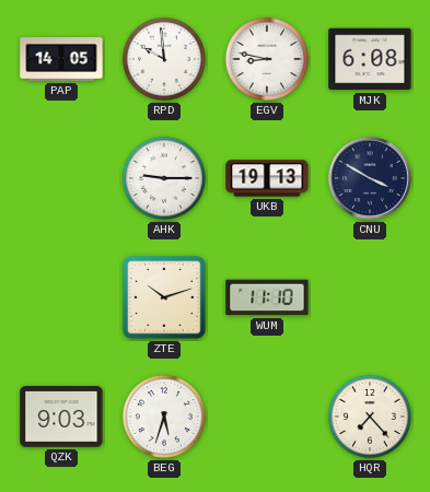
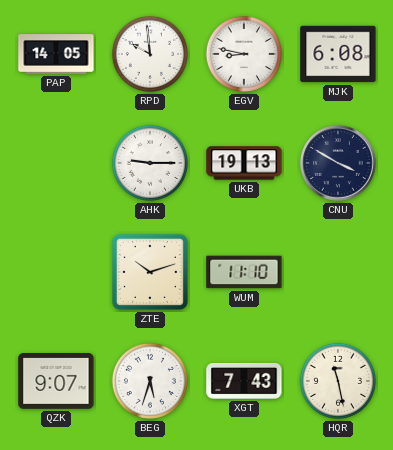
QZK: 9:03 -> 9:07 (56, 382)
XGT: none -> 7:43 (244, 381)
HQR: 7:23 -> 11:28 (338, 381)
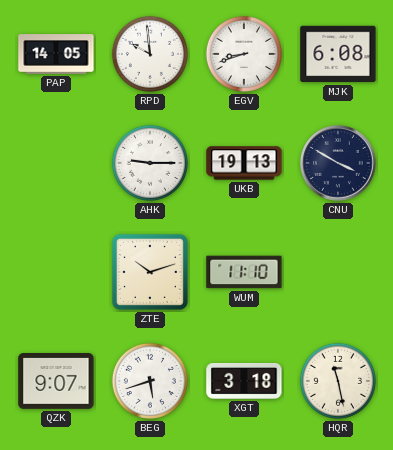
EGV: 8:47 -> 8:42 (244, 54)
BEG: 5:33 -> 5:42 (150, 381)
XGT: 7:43 -> 3:18 (244, 381)
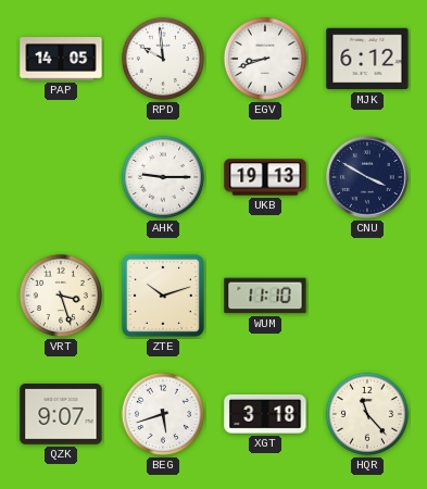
MJK: 6:08 -> 6:12 (367, 59)
VRT: none -> 3:27 (61, 296)
HQR: 11:28 -> 11:23 (367, 414)
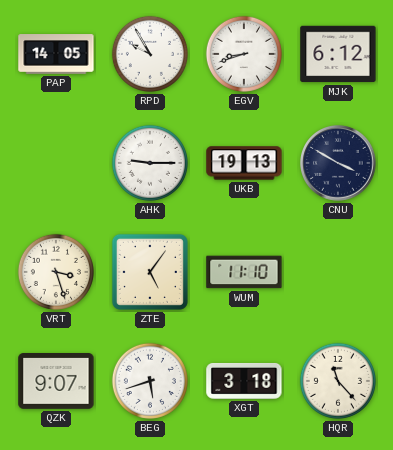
RPD: 9:59 -> 9:55 (150, 54)
ZTE: 10:12 -> 5:06 (150, 272)
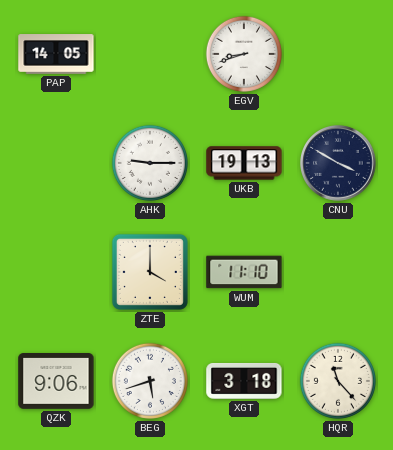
RPD: 9:55 -> none (150, 54)
MJK: 6:12 -> none (338, 54)
VRT: 3:27 -> none (56, 272)
ZTE: 5:06 -> 4:00 (150, 272)
QZK: 9:07 -> 9:06 (56, 382)
